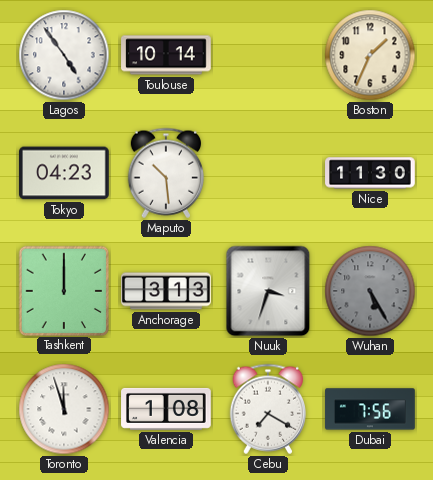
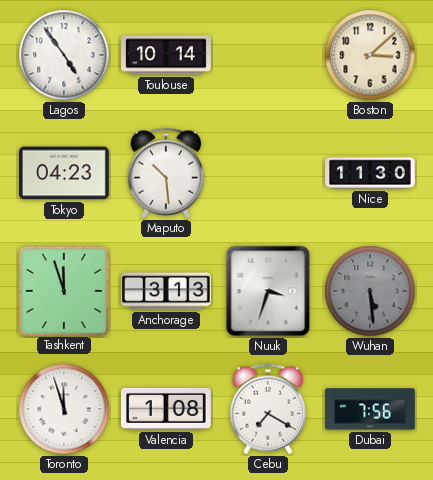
Boston: 1:34 -> 3:08 (370, 55)
Tashkent: 12:00 -> 11:57 (63, 290)
Wuhan: 5:25 -> 5:29 (370, 291)
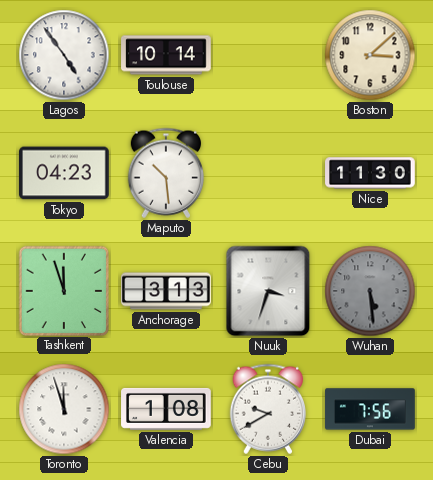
Cebu: 7:20 -> 9:40 (267, 409)
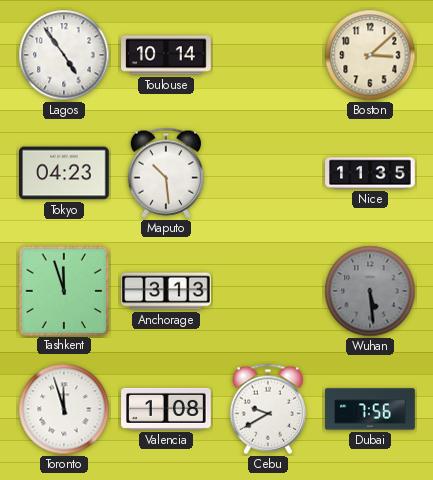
Nice: 11:30 -> 11:35 (370, 173)
Nuuk: 3:33 -> none (268, 291)
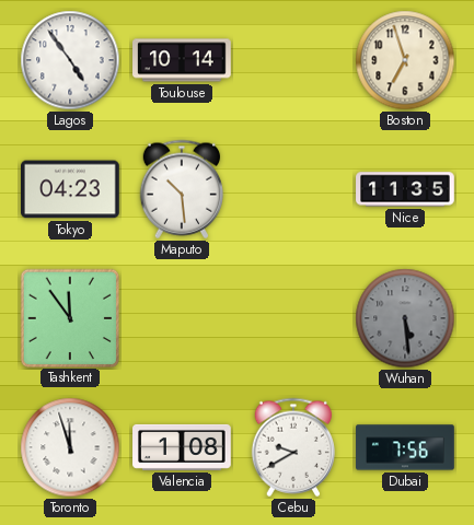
Boston: 3:08 -> 6:57 (405, 60)
Tashkent: 11:57 -> 11:54 (69, 317)
Anchorage: 3:13 -> none (166, 291)
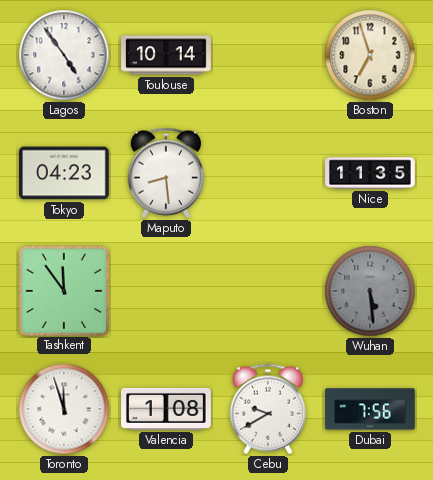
Maputo: 10:29 -> 8:29 (165, 173)
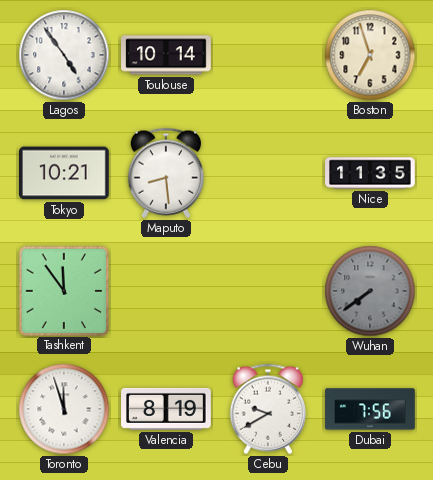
Tokyo: 04:23 -> 10:21 (65, 173)
Wuhan: 5:29 -> 7:39 (370, 291)
Valencia: 1:08 -> 8:19 (166, 409)
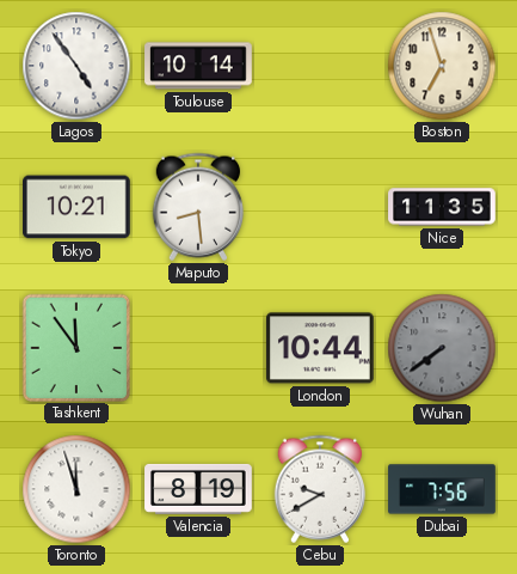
London: none -> 10:44 (321, 348)
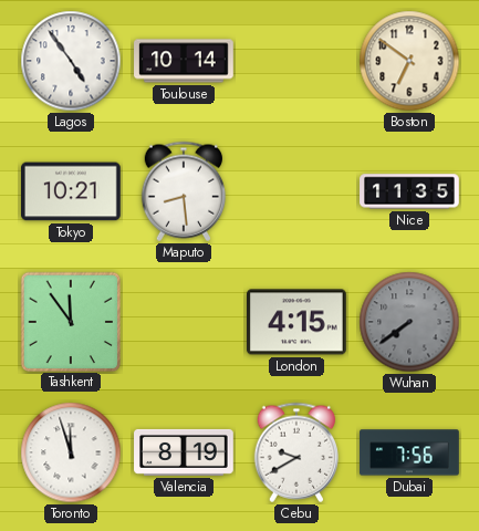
Boston: 6:57 -> 6:51 (409, 61)
London: 10:44 -> 4:15 (298, 322)
